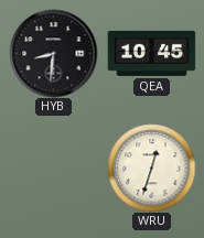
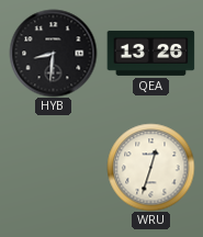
QEA: 10:45 -> 13:26 (150, 53)
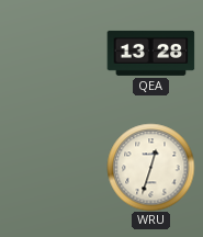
HYB: 8:31 -> none (53, 53)
QEA: 13:26 -> 13:28 (150, 53)
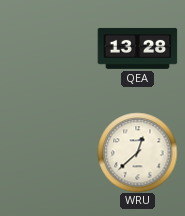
WRU: 12:33 -> 12:38 (137, 152)
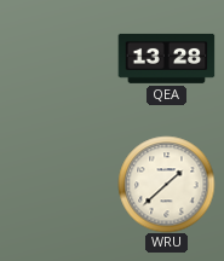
WRU: 12:38 -> 1:38 (166, 184)
